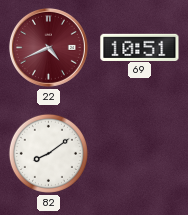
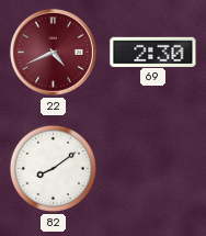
69: 10:51 -> 2:30 (153, 52)
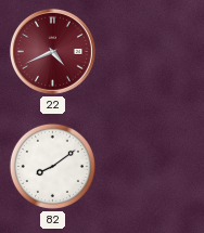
69: 2:30 -> none (153, 52)
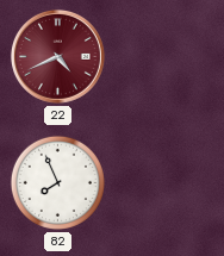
82: 8:09 -> 7:56 (57, 182)
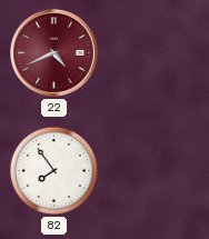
82: 7:56 -> 7:54 (53, 170)
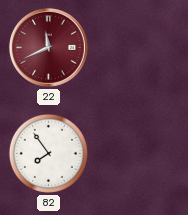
22: 4:41 -> 11:41 (49, 48)
